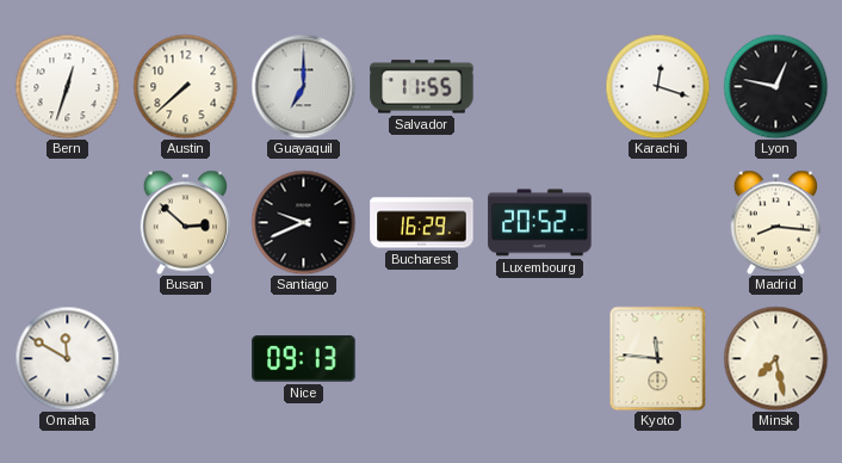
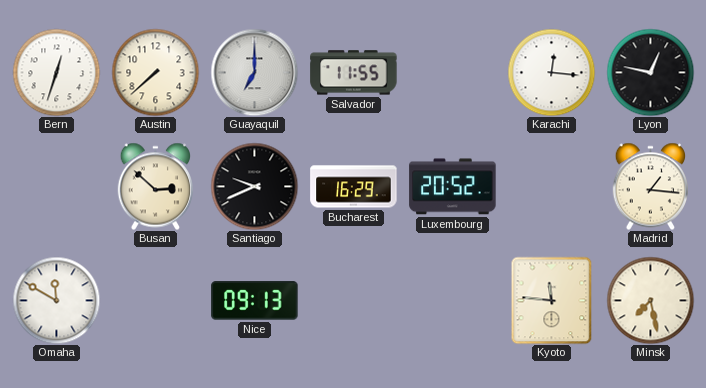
Karachi: 12:18 -> 12:16 (551, 72)
Madrid: 8:16 -> 1:16 (650, 186)
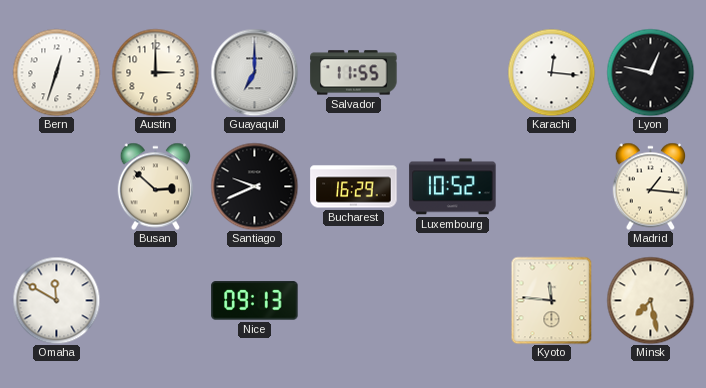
Austin: 7:38 -> 3:00 (155, 72)
Luxembourg: 20:52 -> 10:52 (453, 187)
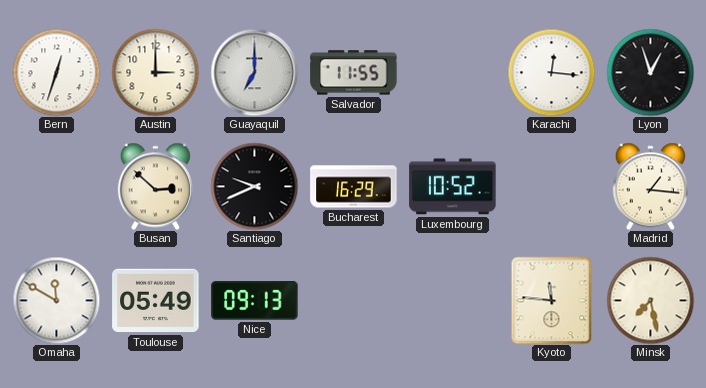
Lyon: 12:47 -> 12:57 (650, 72)
Toulouse: none -> 05:49 (156, 301)
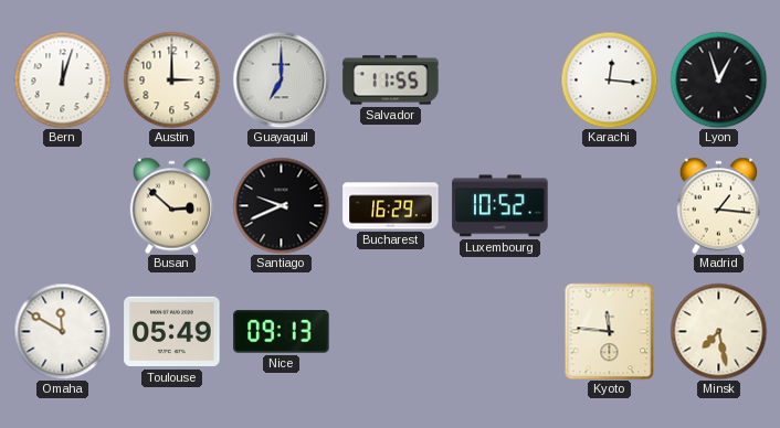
Bern: 12:33 -> 12:03 (62, 79)
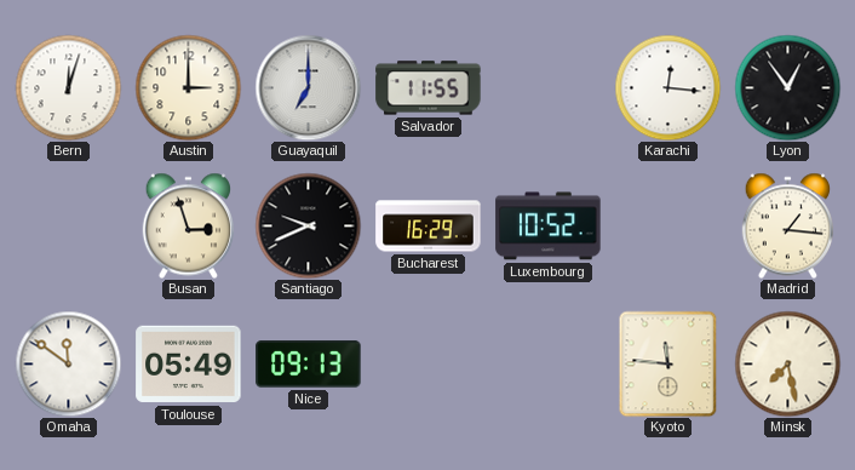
Lyon: 12:57 -> 12:54 (787, 87)
Busan: 2:52 -> 2:57 (188, 225)
Omaha: 11:50 -> 11:51 (68, 363)
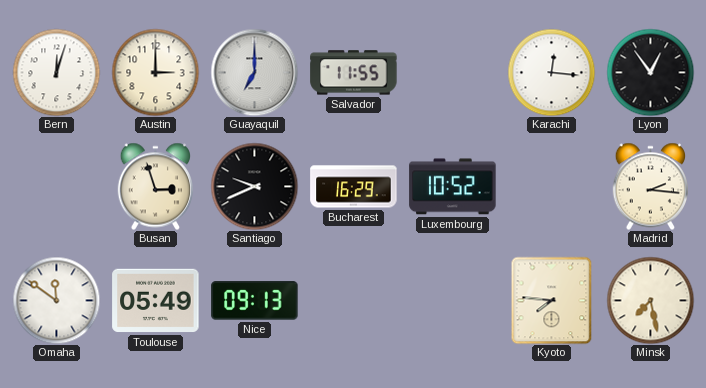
Madrid: 1:16 -> 2:16 (650, 186)
Kyoto: 11:46 -> 7:46 (552, 300)
